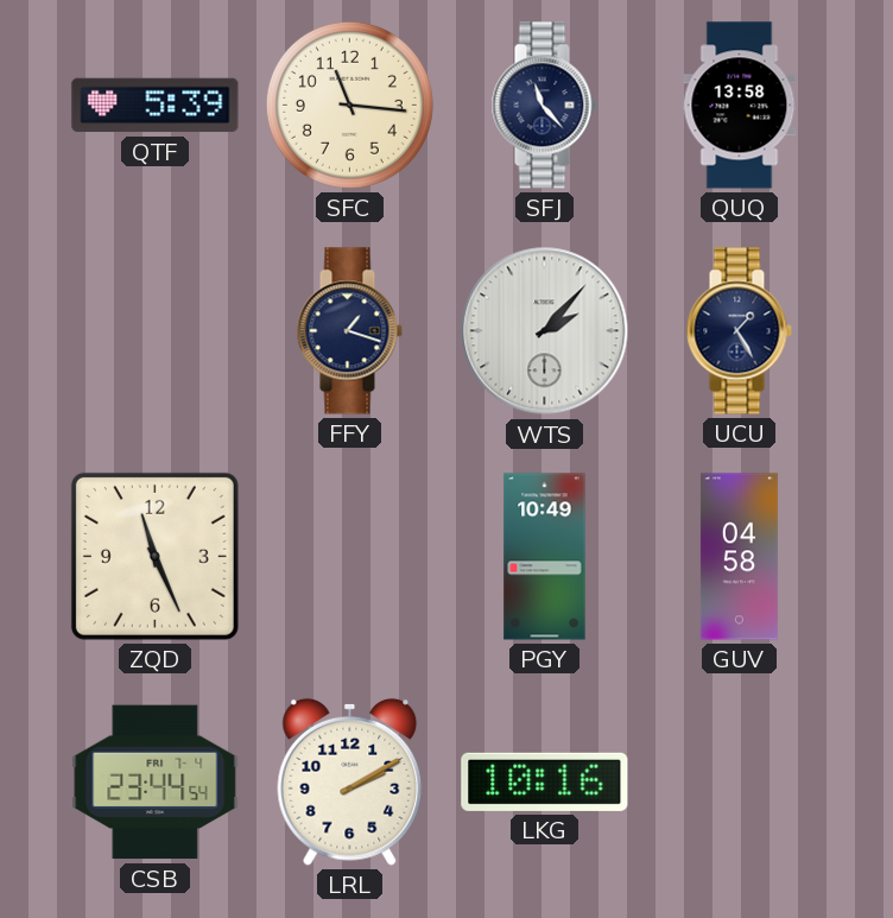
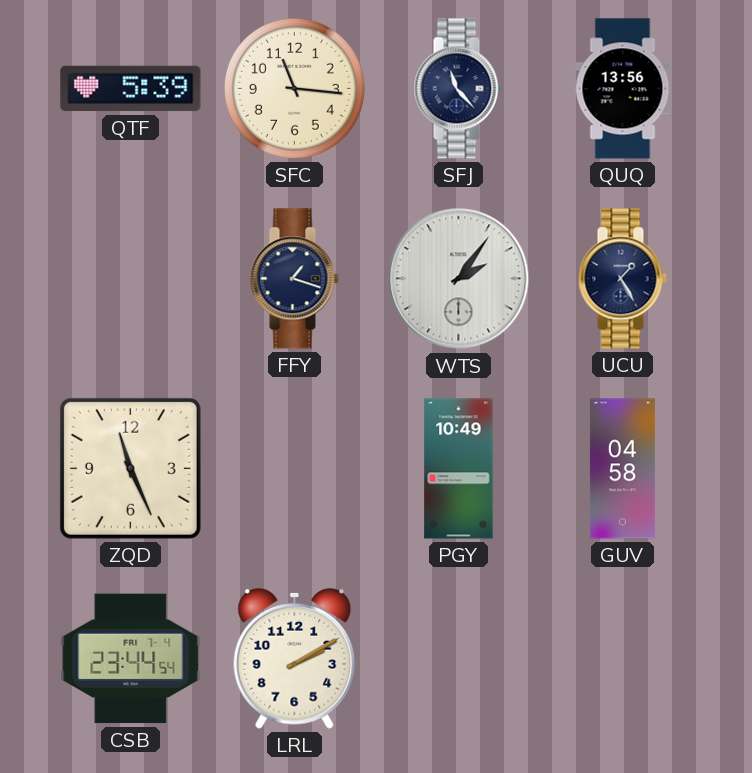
QUQ: 13:58 -> 13:56 (623, 89)
WTS: 2:07 -> 2:06 (459, 279)
LKG: 10:16 -> none (545, 781)
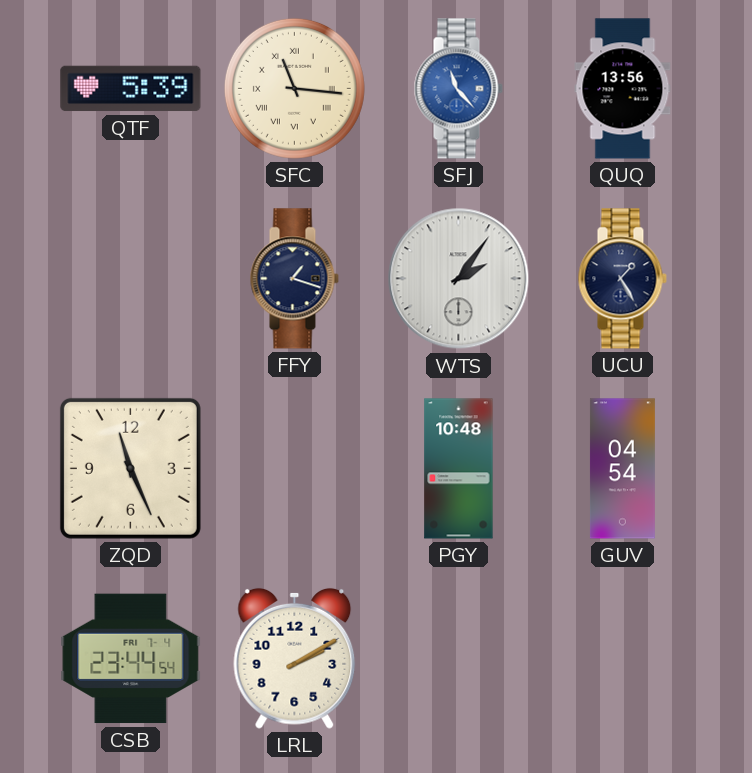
SFC numerals: Arabic -> Roman (294, 88)
SFJ dial: navy -> blue (458, 89)
PGY: 10:49 -> 10:48 (459, 469)
GUV: 04:58 -> 04:54 (622, 469)
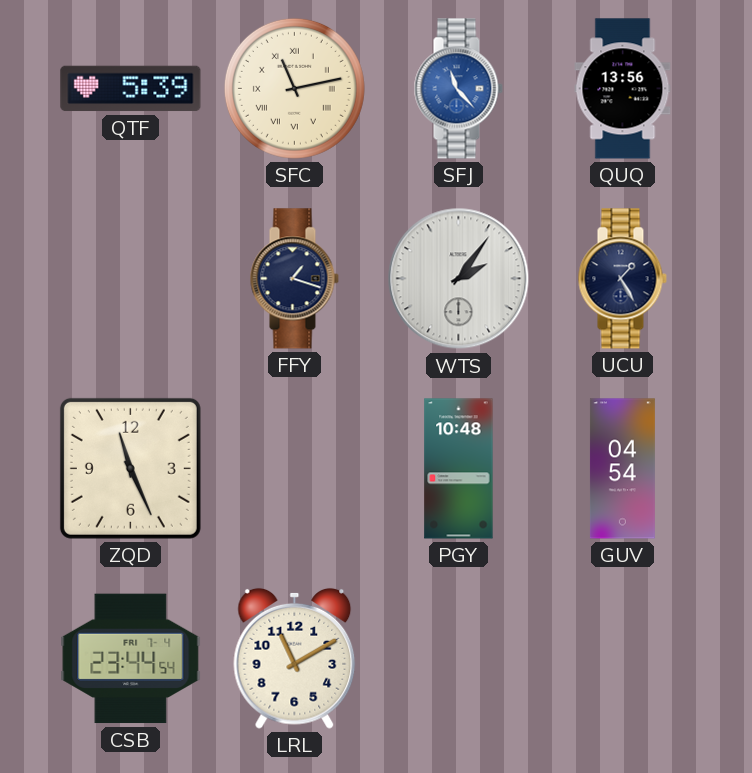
SFC: 11:16 -> 11:13 (294, 88)
LRL: 2:10 -> 11:10 (295, 658)
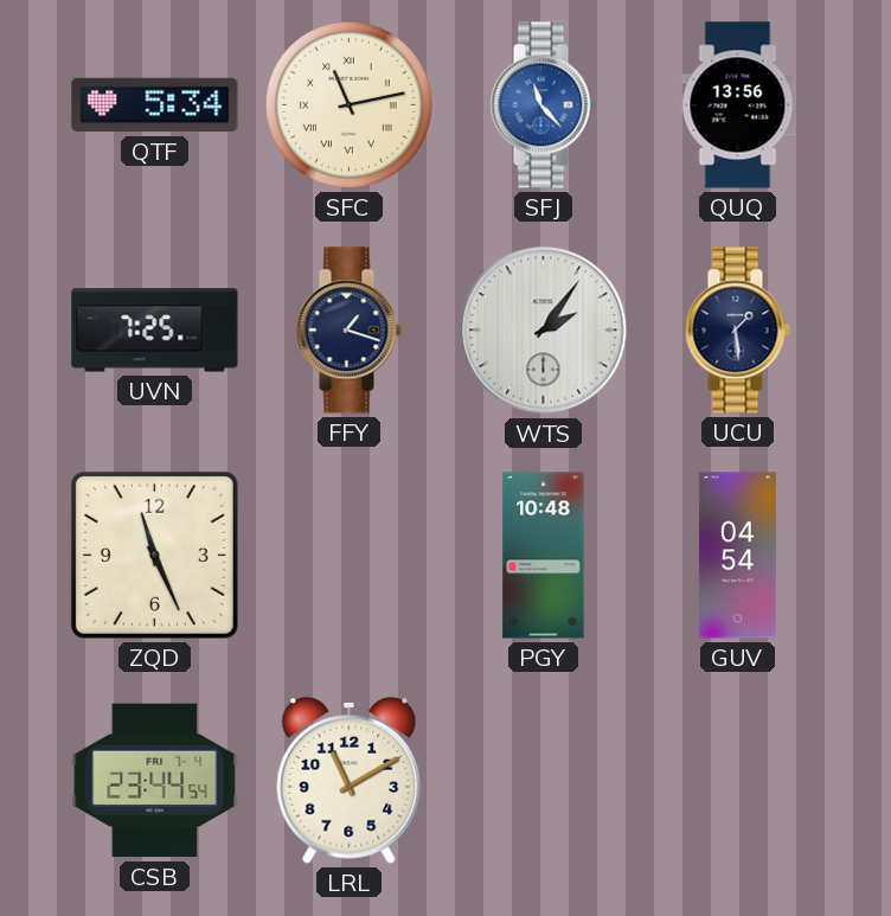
QTF: 5:39 -> 5:34 (155, 105)
UVN: none -> 7:25 (155, 331)
UCU: 1:25 -> 1:29 (737, 331)
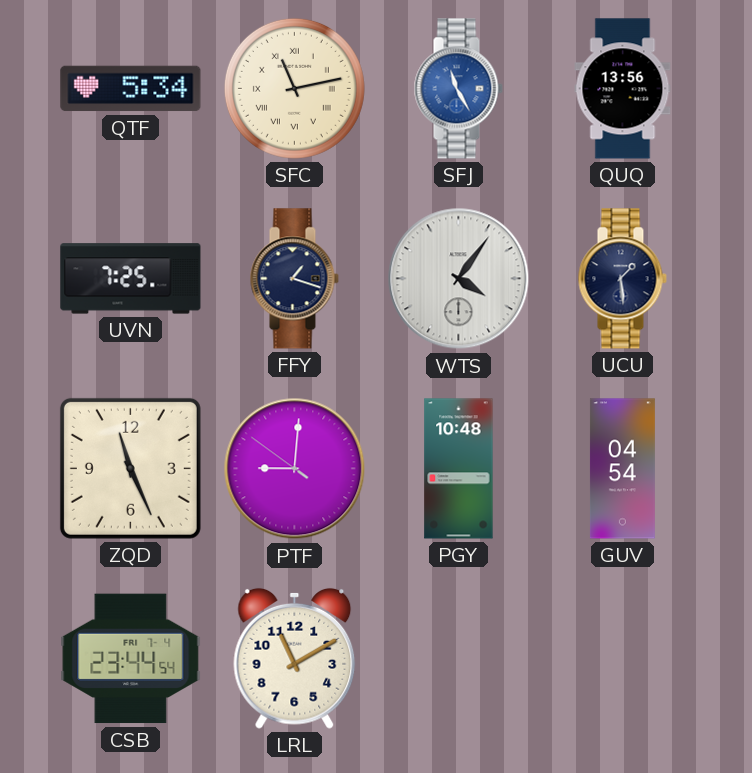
SFJ: 11:23 -> 11:25 (458, 89)
WTS: 2:06 -> 4:06 (459, 279)
PTF: none -> 9:00 (295, 469)
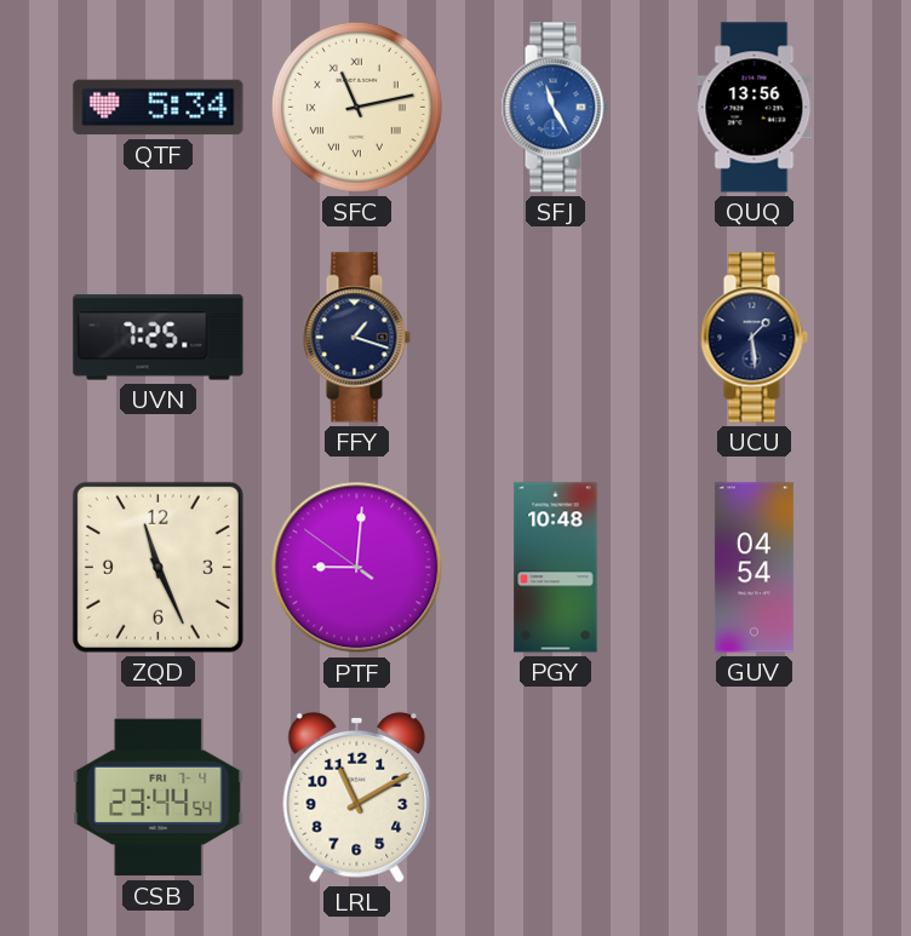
WTS: 4:06 -> none (459, 279)
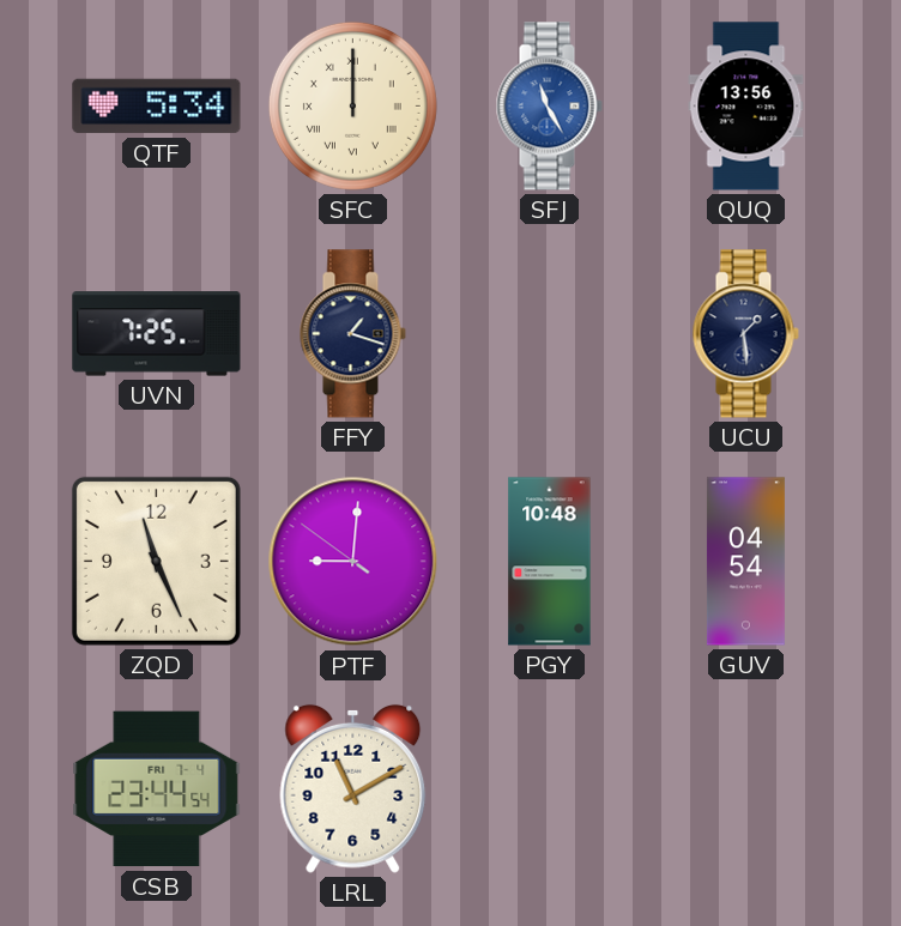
SFC: 11:13 -> 12:00 (352, 105)
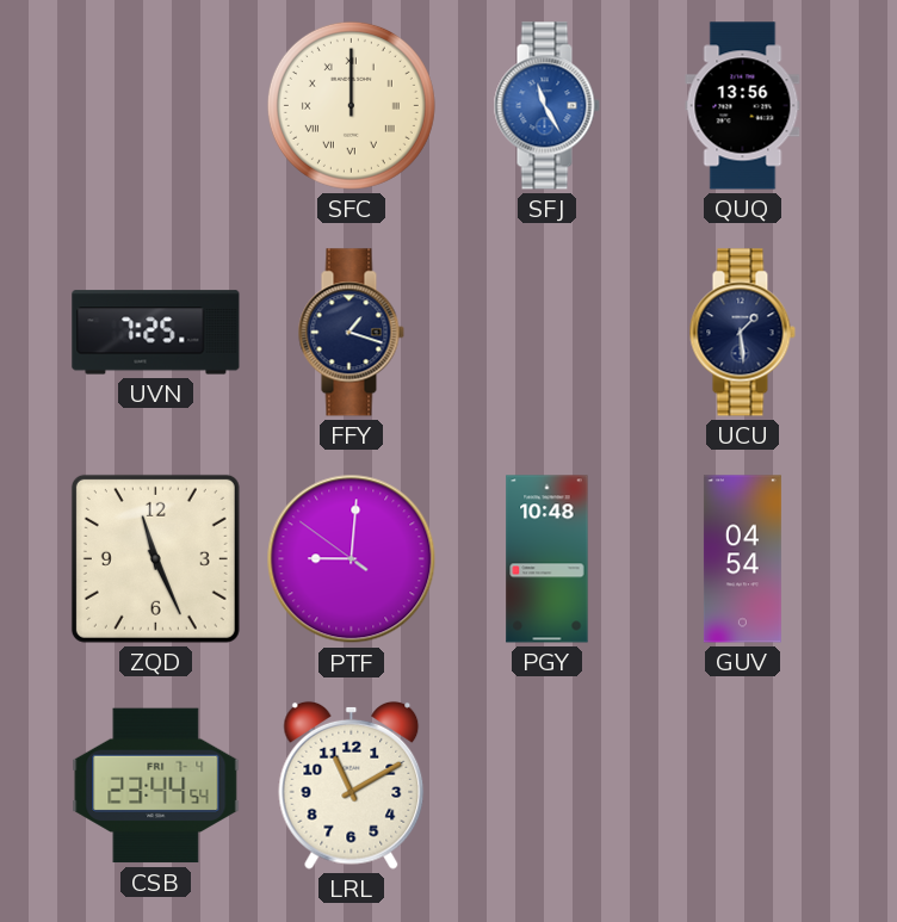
QTF: 5:34 -> none (157, 107)
